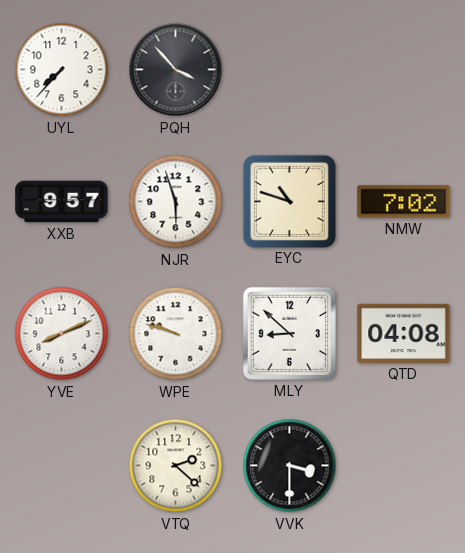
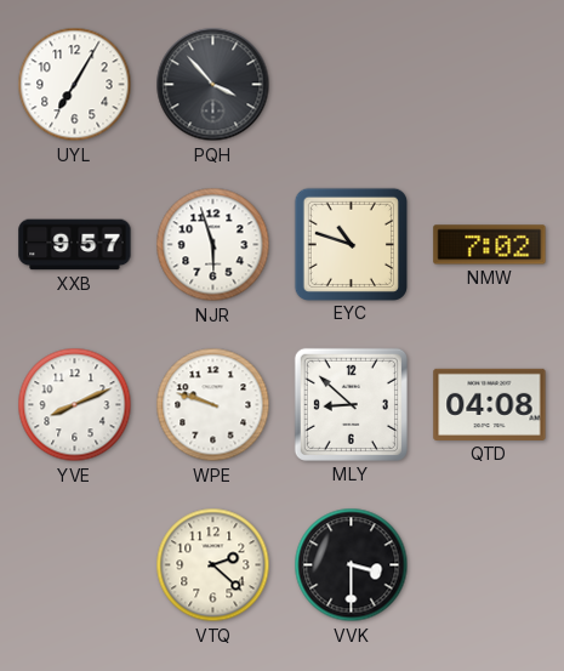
UYL: 7:37 -> 7:05 (75, 85)
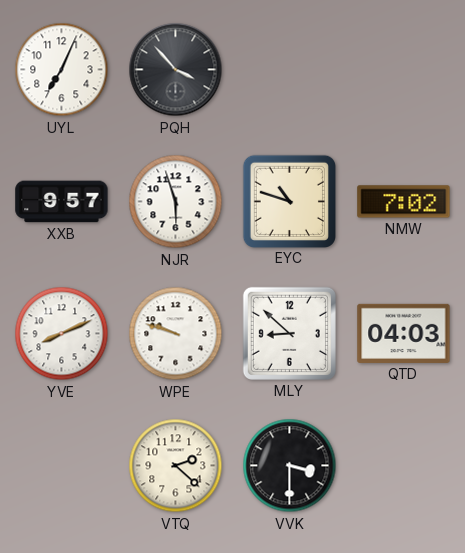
UYL: 7:05 -> 7:04 (62, 70)
QTD: 04:08 -> 04:03 (404, 333)
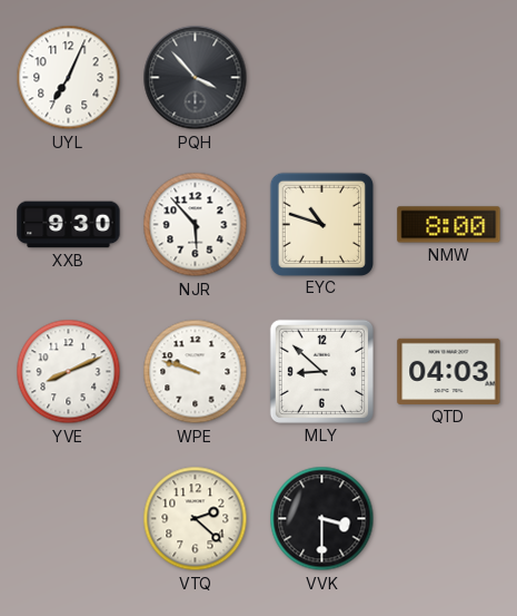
XXB: 9:57 -> 9:30 (69, 225)
NJR: 5:57 -> 5:53 (196, 225)
NMW: 7:02 -> 8:00 (449, 225)
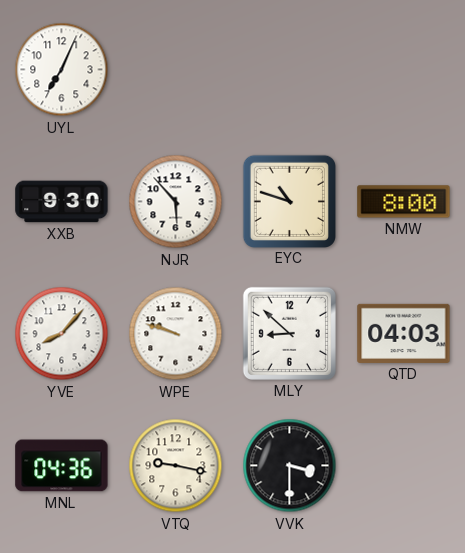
PQH: 3:53 -> none (196, 78)
YVE: 8:11 -> 8:07 (62, 334)
MNL: none -> 04:36 (62, 466)
VTQ: 2:22 -> 9:17 (176, 466)
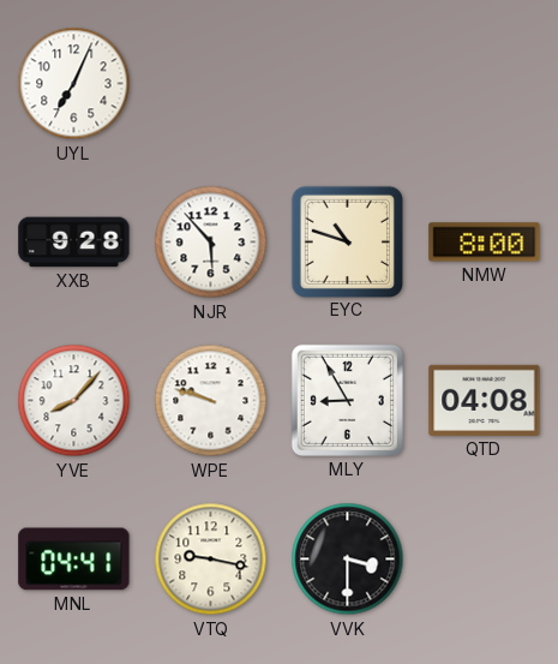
XXB: 9:30 -> 9:28 (74, 243)
MLY: 8:52 -> 8:55 (347, 400)
QTD: 04:03 -> 04:08 (485, 400)
MNL: 04:36 -> 04:41 (74, 560)
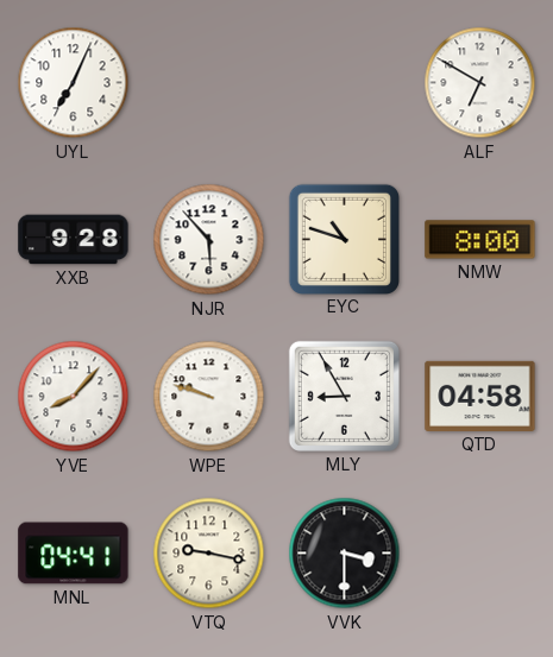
ALF: none -> 6:50 (480, 83)
QTD: 04:08 -> 04:58 (480, 396)
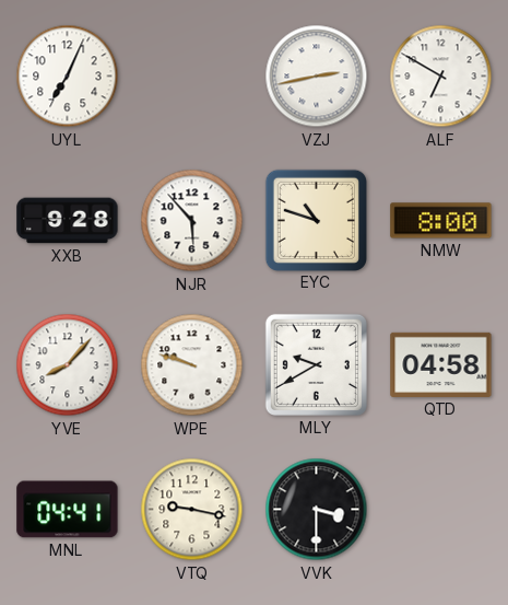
VZJ: none -> 2:43 (317, 77)
MLY: 8:55 -> 9:40 (316, 364)
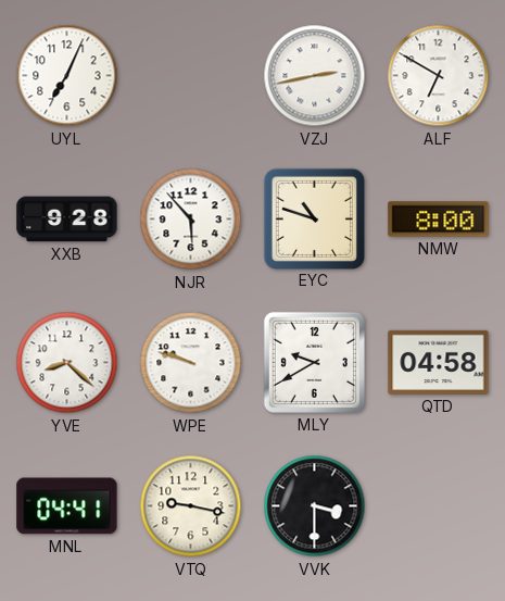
YVE: 8:07 -> 8:22 (67, 363)
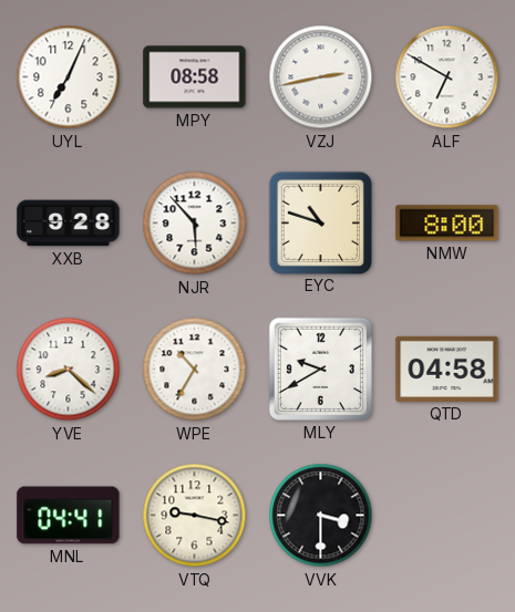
MPY: none -> 08:58 (195, 77)
WPE: 9:48 -> 10:35 (195, 370)
